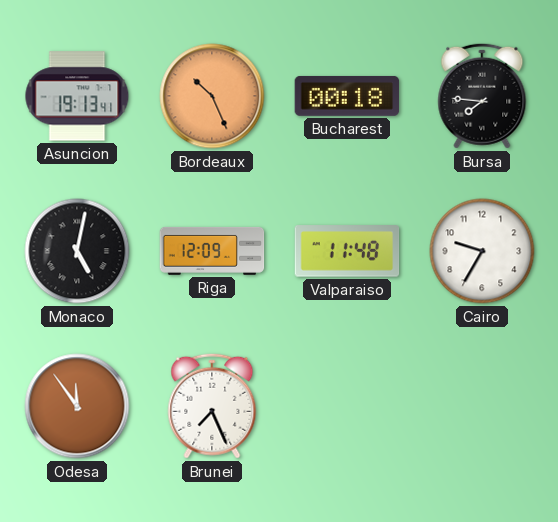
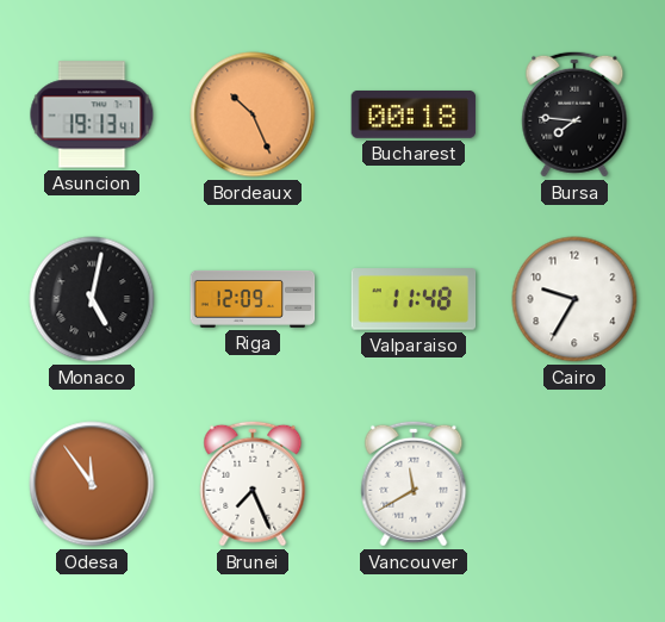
Vancouver: none -> 11:40 (414, 484)
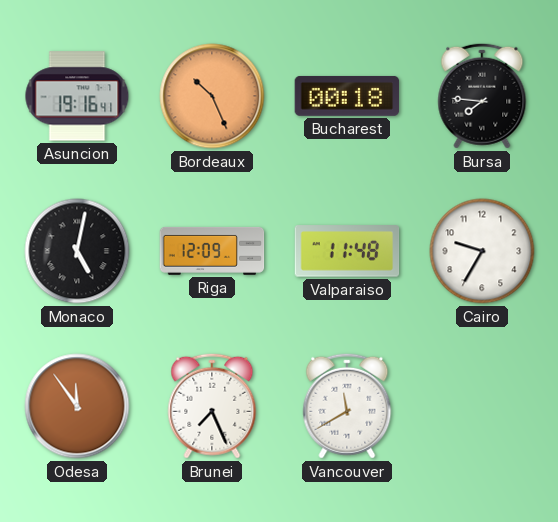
Asuncion: 19:13 -> 19:16 (77, 96)
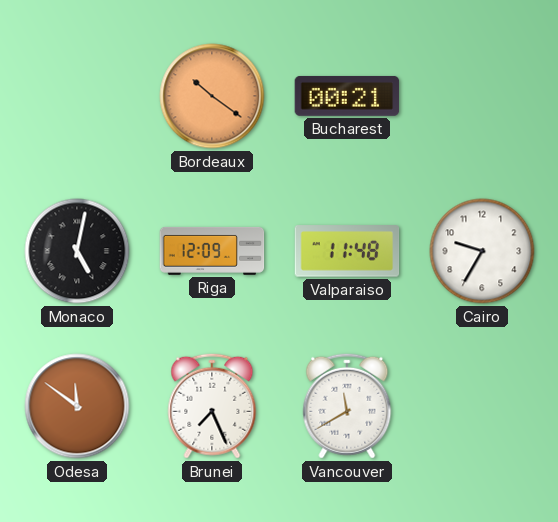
Asuncion: 19:16 -> none (77, 96)
Bordeaux: 10:26 -> 10:21 (212, 96)
Bucharest: 00:18 -> 00:21 (347, 96)
Bursa: 7:46 -> none (482, 96)
Odesa: 11:54 -> 11:51 (77, 406)
